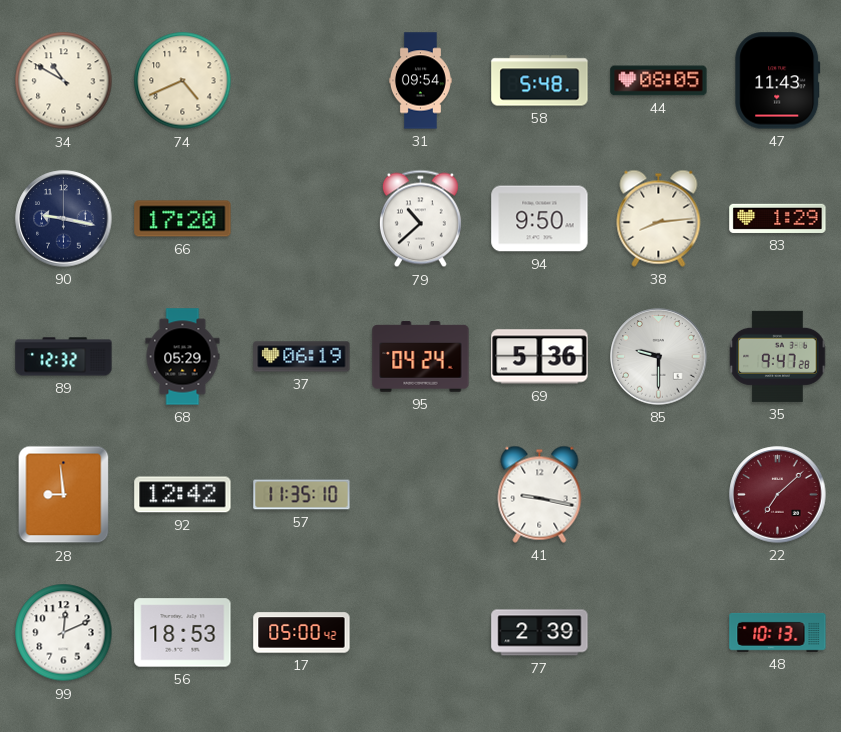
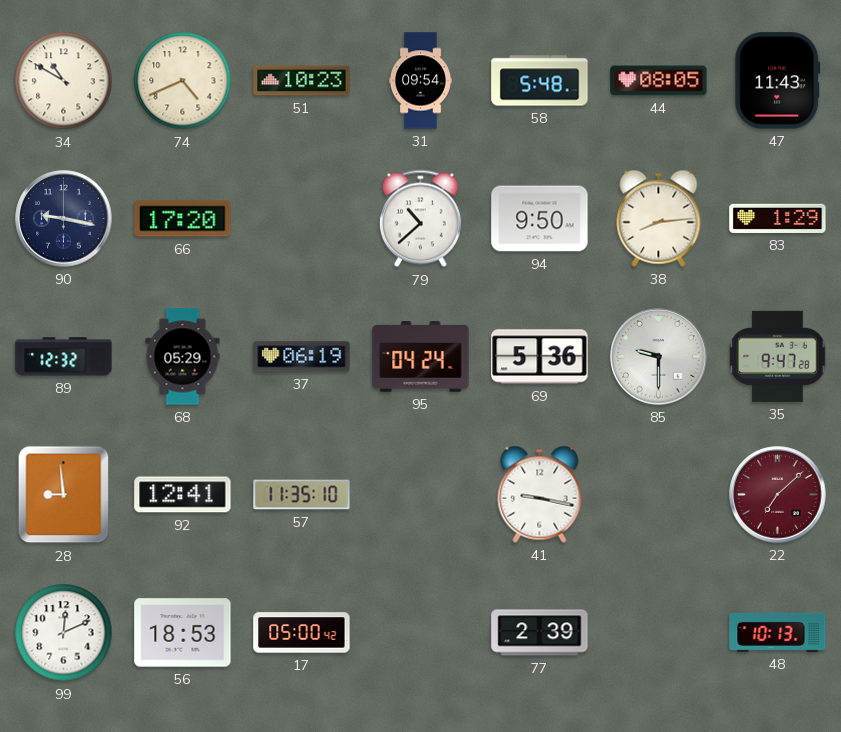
51: none -> 10:23 (302, 81)
92: 12:42 -> 12:41 (183, 495)
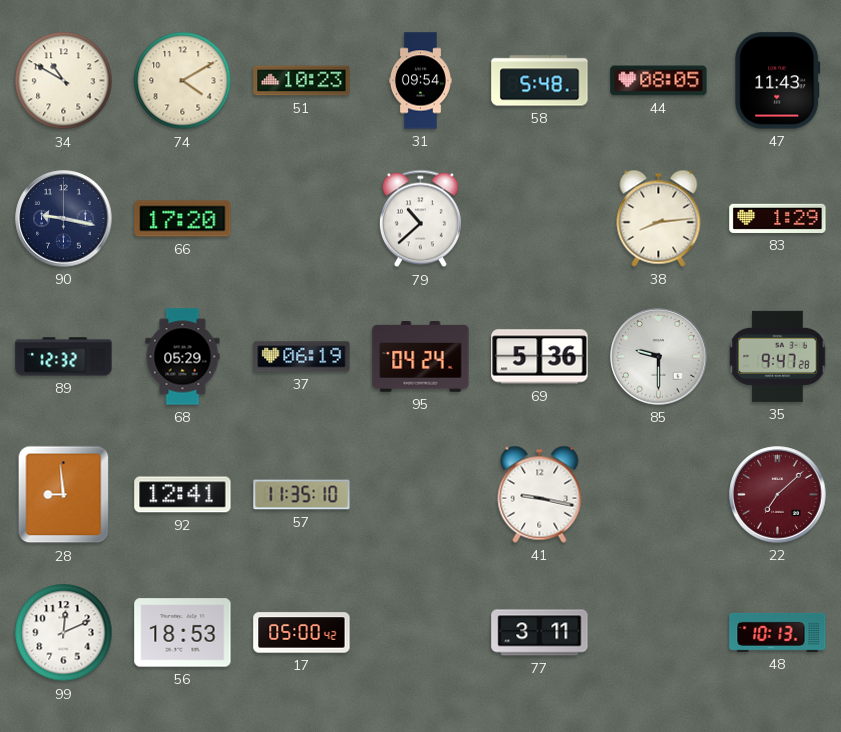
74: 4:41 -> 4:10 (183, 81)
94: 9:50 -> none (540, 219)
77: 2:39 -> 3:11 (540, 633)
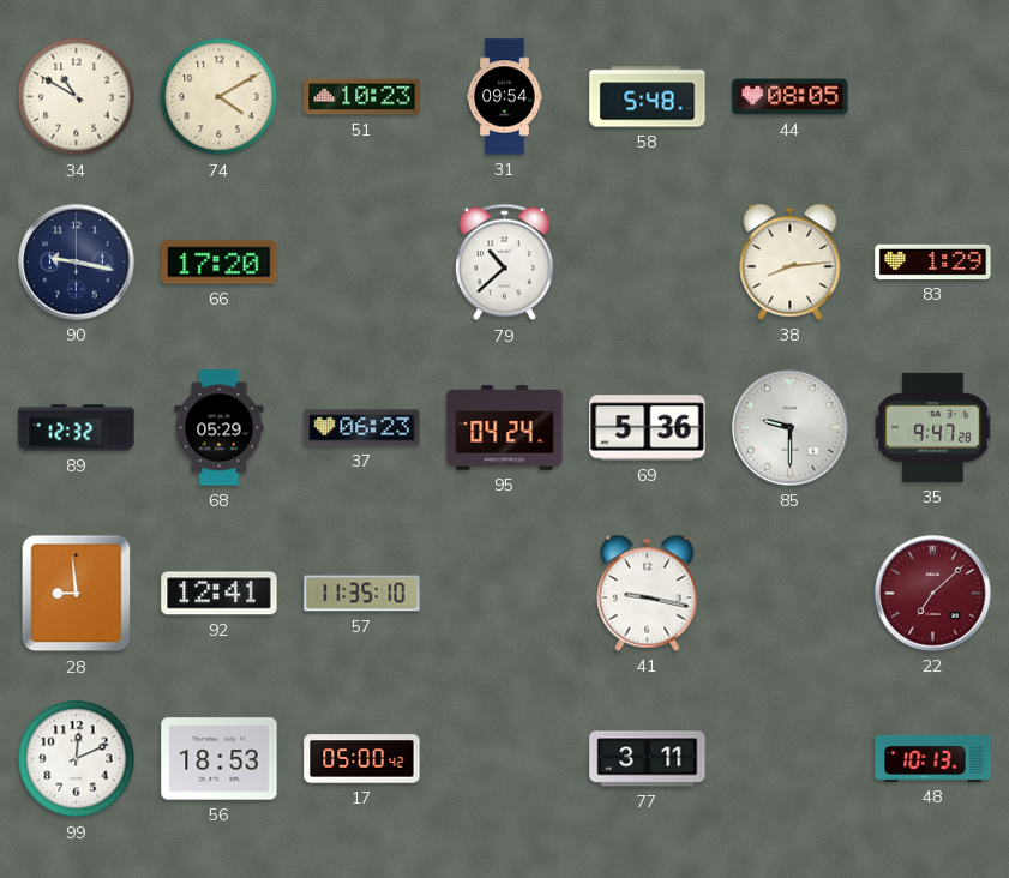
47: 11:43 -> none (778, 81)
37: 06:19 -> 06:23 (362, 428)
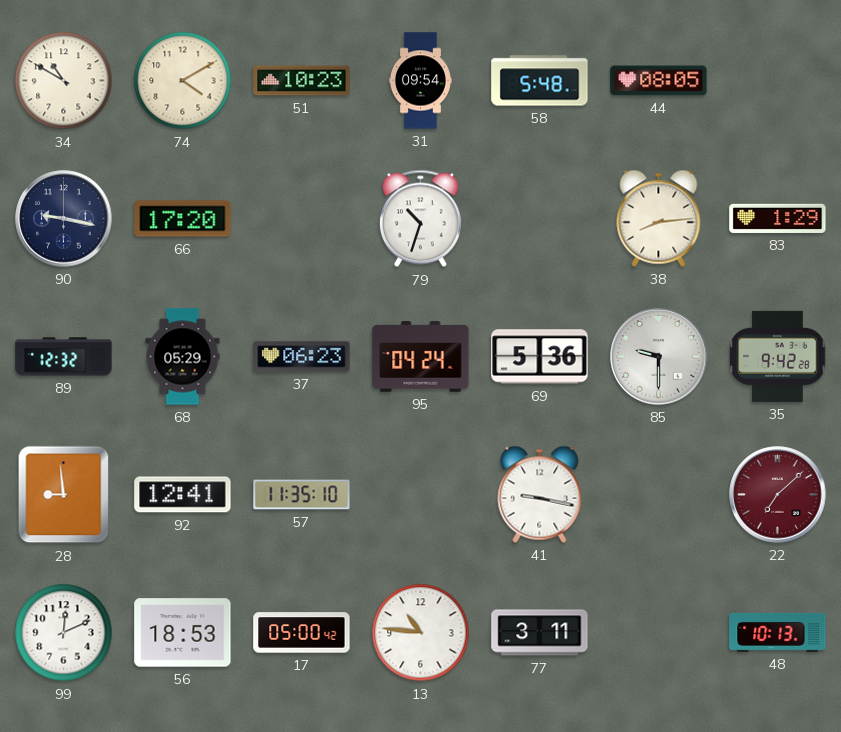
79: 10:38 -> 10:33 (420, 219)
35: 9:47 -> 9:42 (778, 356)
13: none -> 10:46 (421, 633)
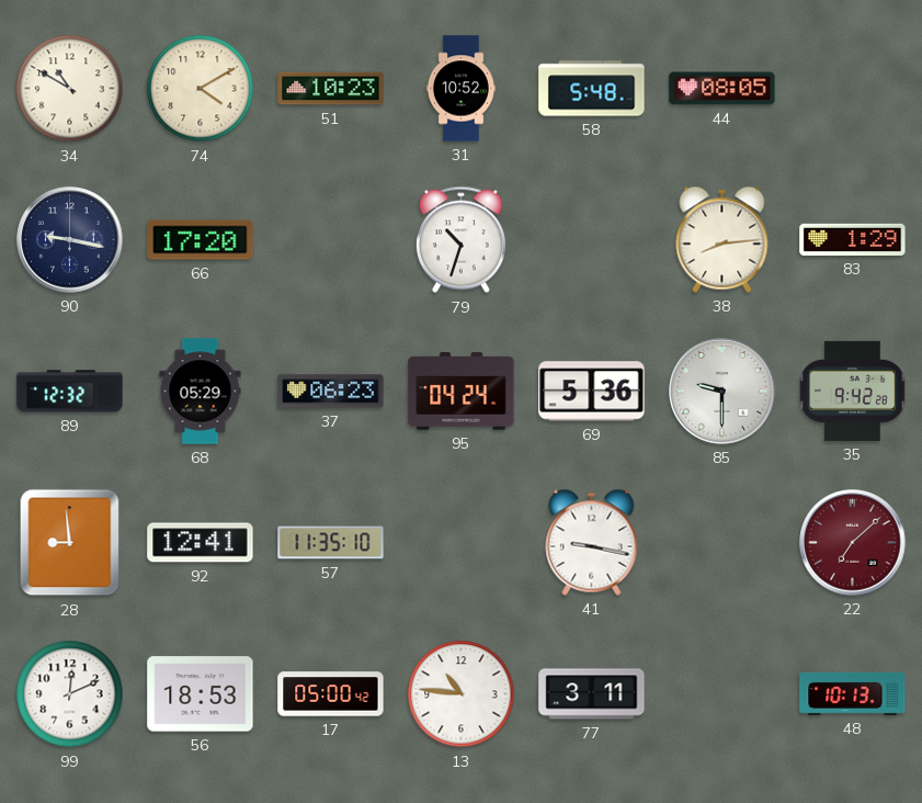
31: 09:54 -> 10:52 (460, 89)
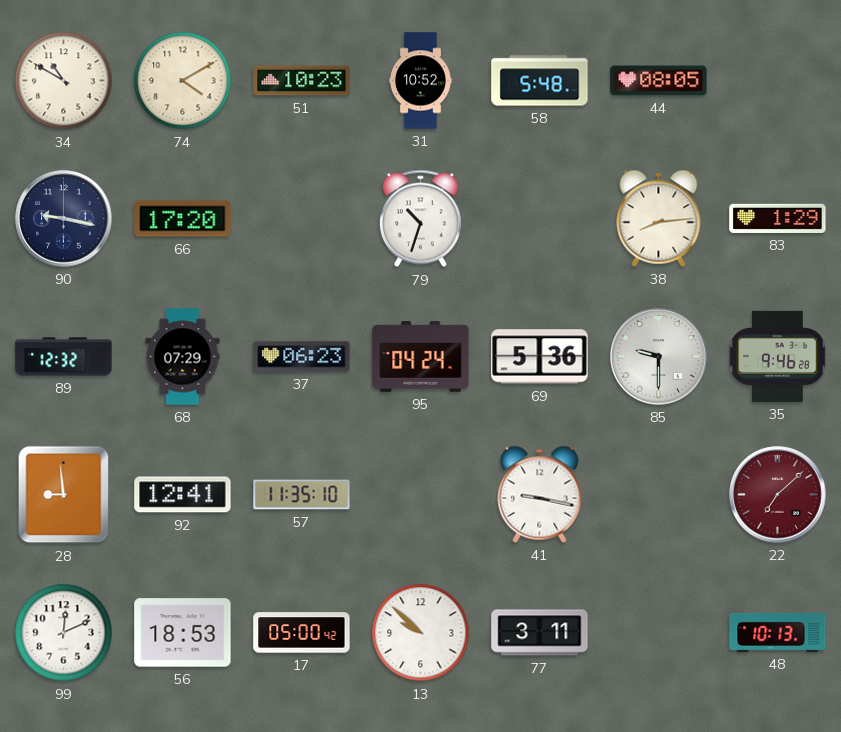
68: 05:29 -> 07:29 (183, 357)
35: 9:42 -> 9:46 (778, 356)
13: 10:46 -> 9:52 (421, 633)
